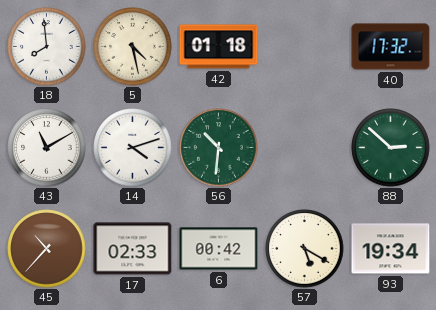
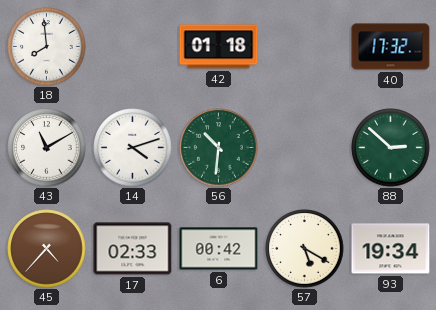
5: 4:28 -> none (133, 47)
45: 10:37 -> 4:37 (47, 249)
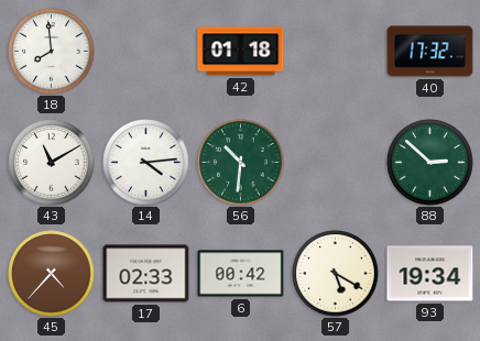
14: 4:12 -> 4:14 (146, 163)
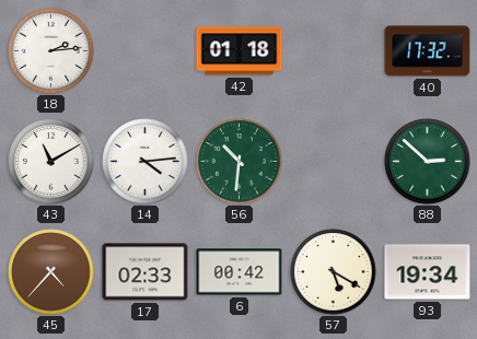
18: 7:59 -> 2:14 (51, 51)
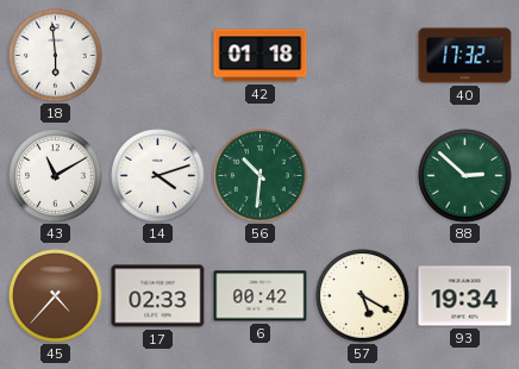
18: 2:14 -> 5:59 (56, 56)
14: 4:14 -> 4:12 (158, 176)
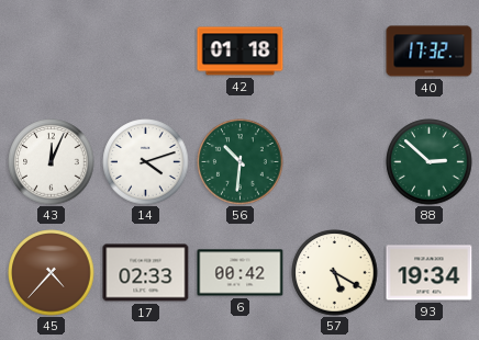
18: 5:59 -> none (56, 56)
43: 11:10 -> 12:04 (52, 162)
